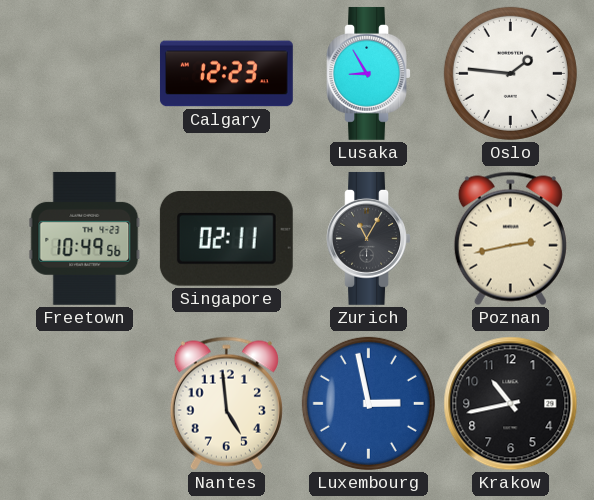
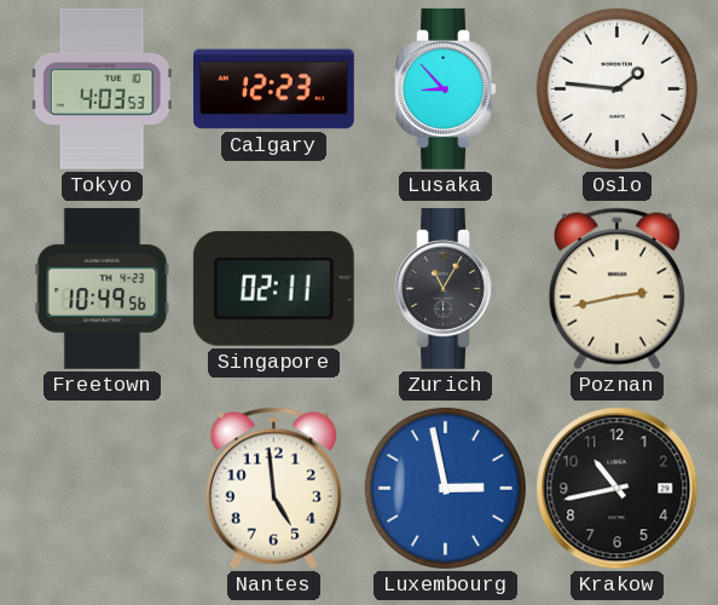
Tokyo: none -> 4:03 (102, 88)
Lusaka: 8:55 -> 8:53 (445, 88)
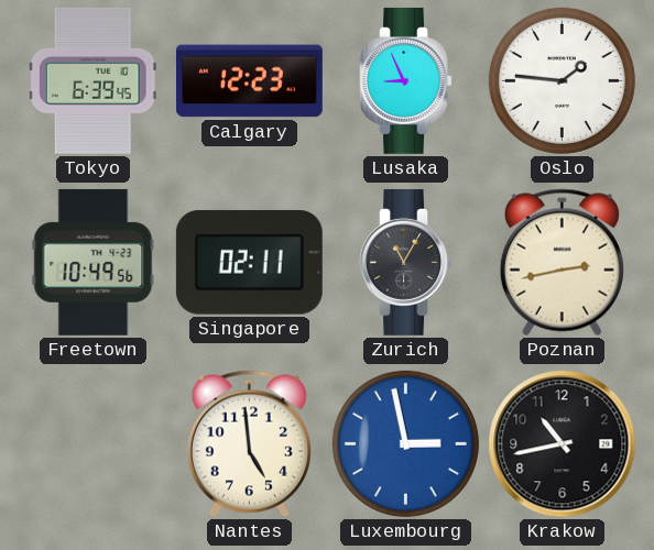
Tokyo: 4:03 -> 6:39 (92, 80)
Lusaka: 8:53 -> 8:56 (405, 80)
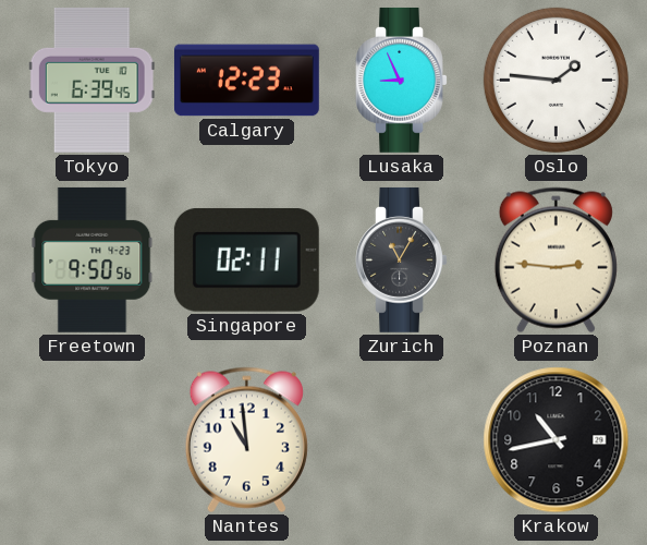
Freetown: 10:49 -> 9:50 (93, 259)
Poznan: 2:43 -> 2:46 (556, 261)
Nantes: 4:59 -> 10:59 (246, 440)
Luxembourg: 2:58 -> none (405, 443)
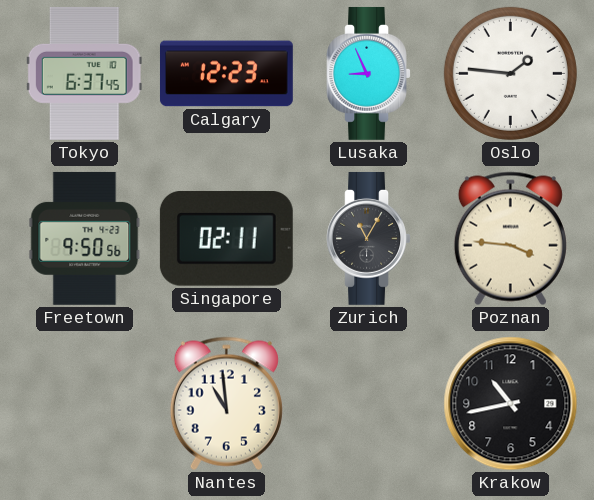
Tokyo: 6:39 -> 6:37 (84, 73)
Poznan: 2:46 -> 3:46 (510, 239)
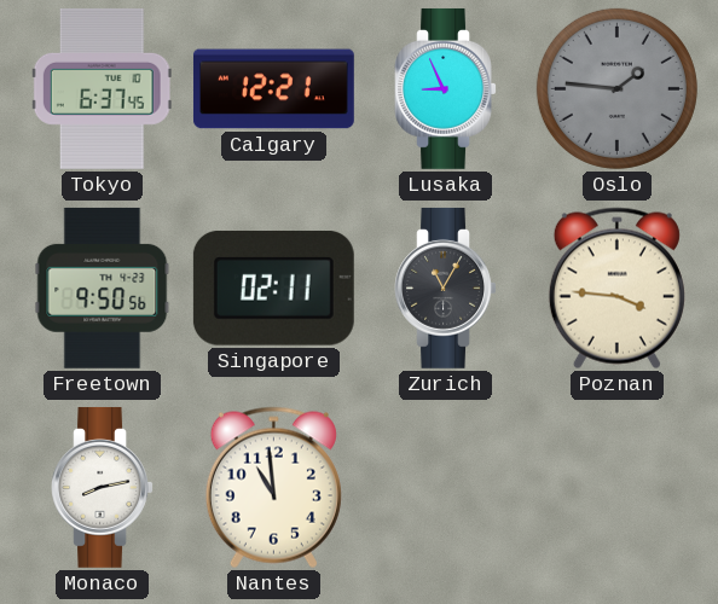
Calgary: 12:23 -> 12:21 (273, 89)
Oslo dial: white -> grey (616, 88)
Monaco: none -> 8:13 (102, 487)
Krakow: 10:43 -> none (511, 404)
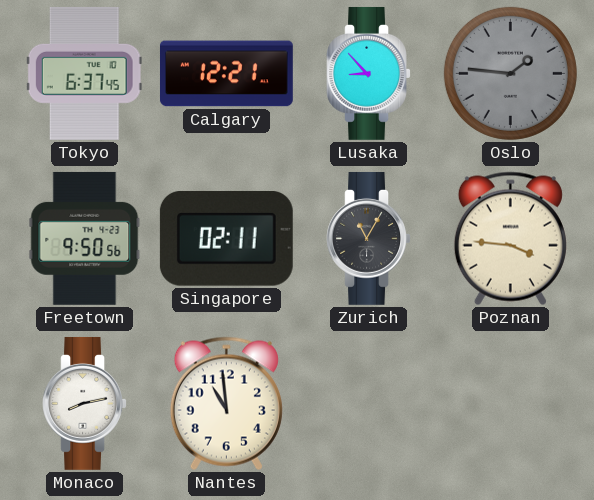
Lusaka: 8:56 -> 8:53 (368, 73)
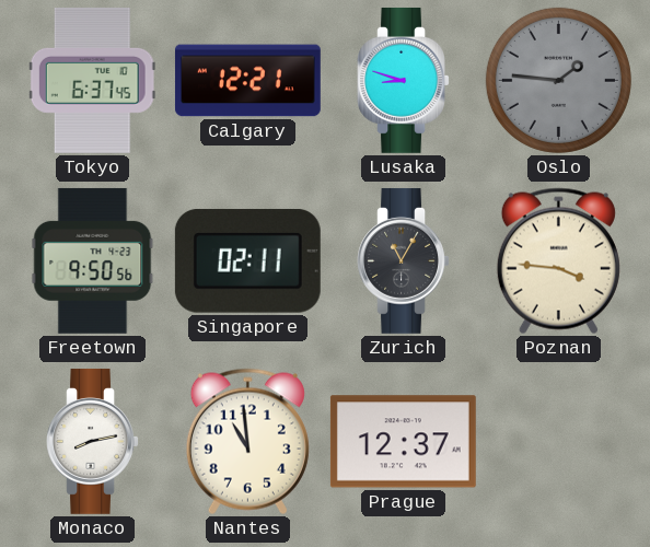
Lusaka: 8:53 -> 8:48 (403, 80)
Prague: none -> 12:37 (403, 442)
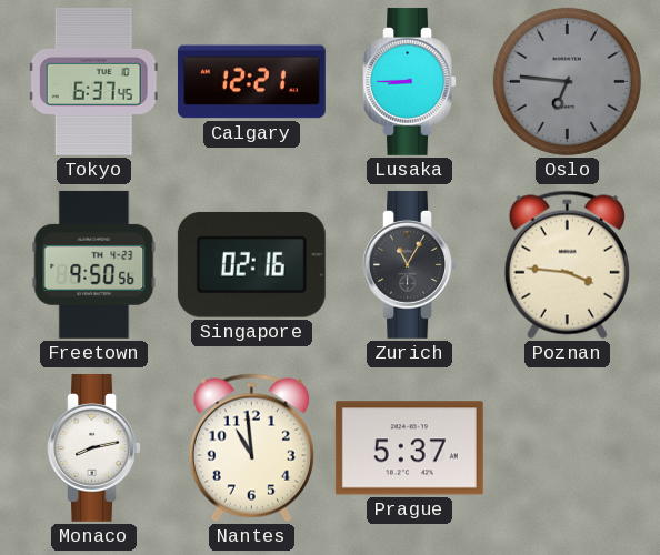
Lusaka: 8:48 -> 8:45 (409, 81)
Oslo: 1:46 -> 6:46 (567, 81)
Singapore: 02:11 -> 02:16 (251, 264)
Prague: 12:37 -> 5:37 (409, 448)
